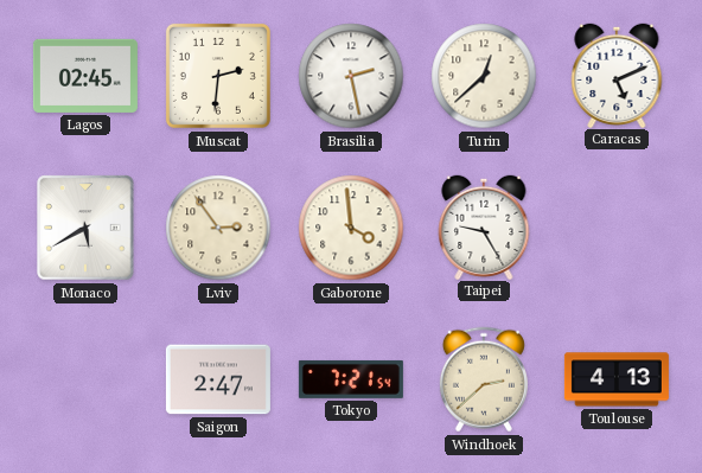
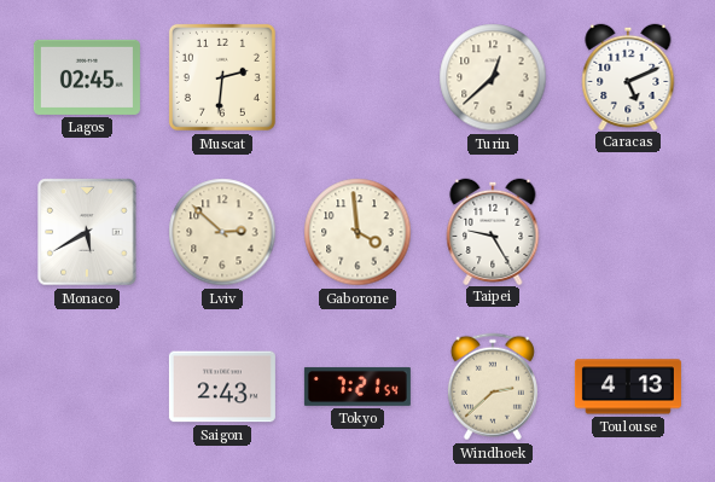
Brasilia: 2:28 -> none (351, 76)
Lviv: 2:54 -> 2:52 (222, 232)
Saigon: 2:47 -> 2:43 (222, 387)
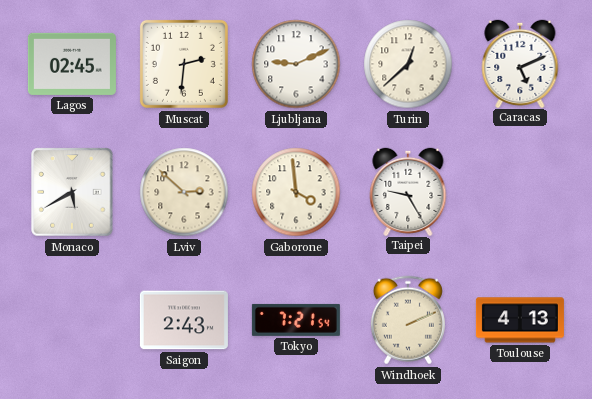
Ljubljana: none -> 9:11 (296, 64)
Windhoek: 2:38 -> 2:11 (408, 320)
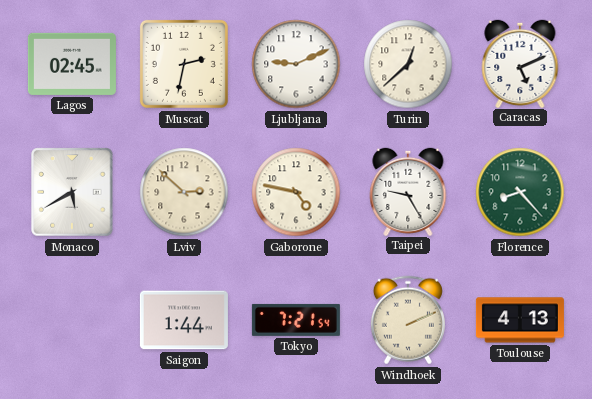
Muscat: 2:31 -> 2:32 (184, 64)
Gaborone: 3:59 -> 4:47 (296, 192)
Florence: none -> 8:23 (520, 192)
Saigon: 2:43 -> 1:44 (184, 320)
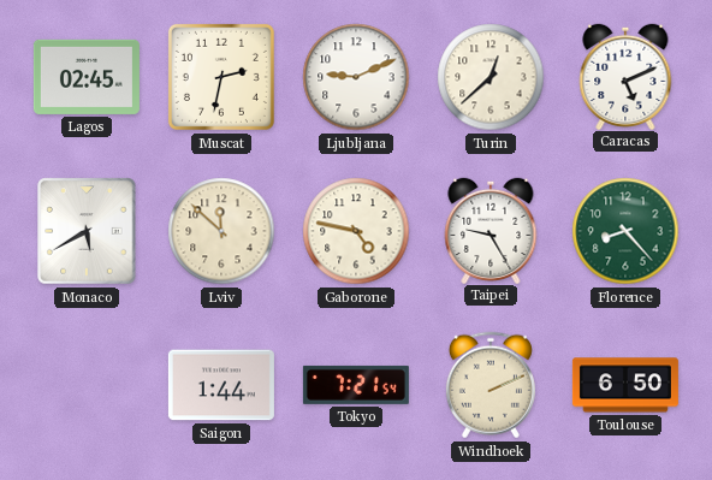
Lviv: 2:52 -> 11:52 (221, 231)
Toulouse: 4:13 -> 6:50 (625, 385)
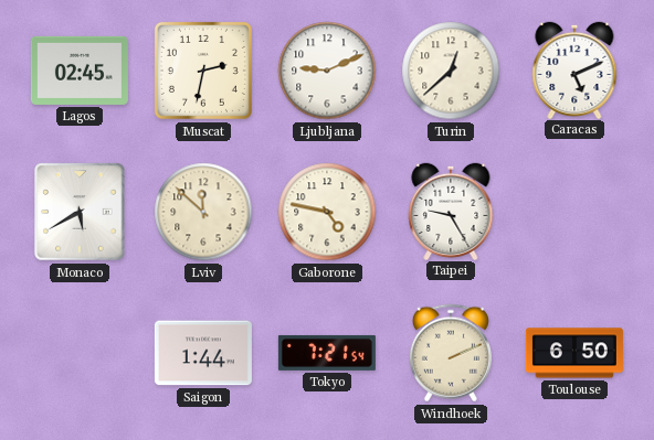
Florence: 8:23 -> none (625, 231)
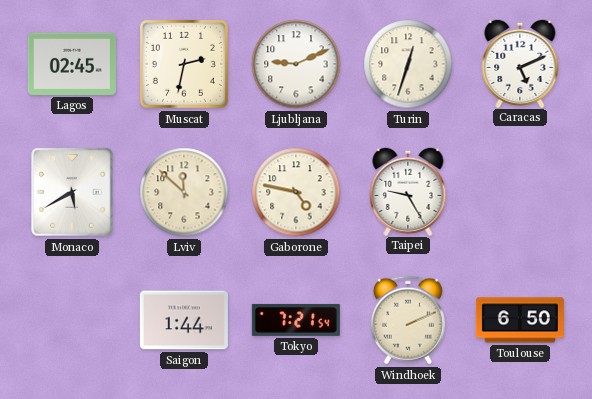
Turin: 12:38 -> 12:33 (408, 64)
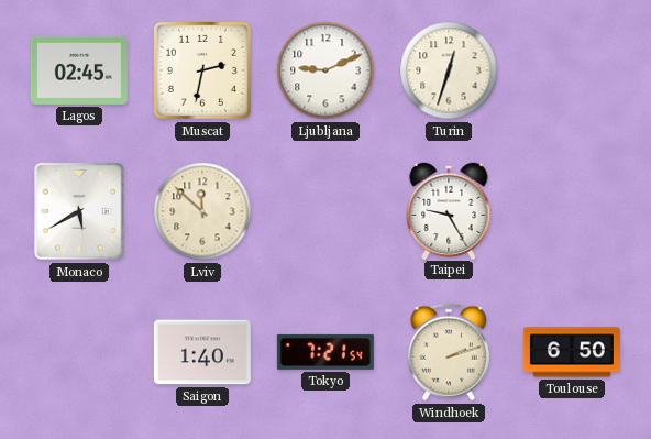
Caracas: 5:11 -> none (520, 63)
Gaborone: 4:47 -> none (296, 192)
Saigon: 1:44 -> 1:40 (202, 352)
Windhoek: 2:11 -> 2:12 (449, 352)
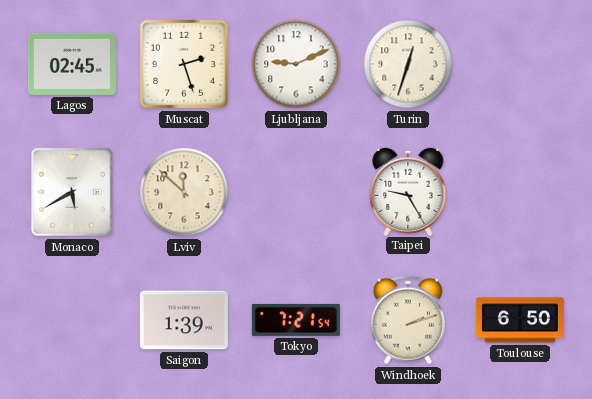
Muscat: 2:32 -> 2:27 (184, 64)
Saigon: 1:40 -> 1:39 (184, 320)
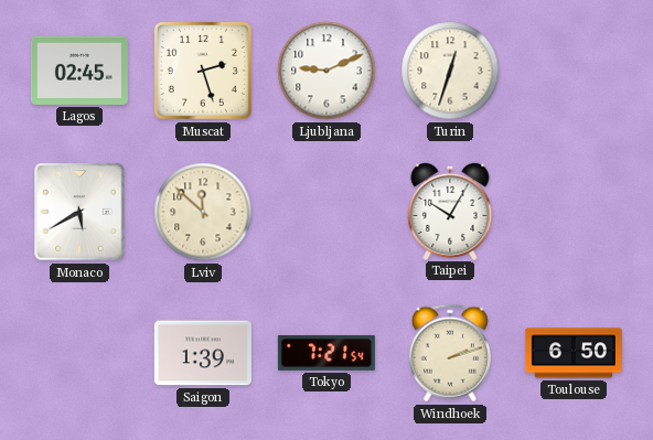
Taipei: 9:25 -> 10:05 (450, 211)
